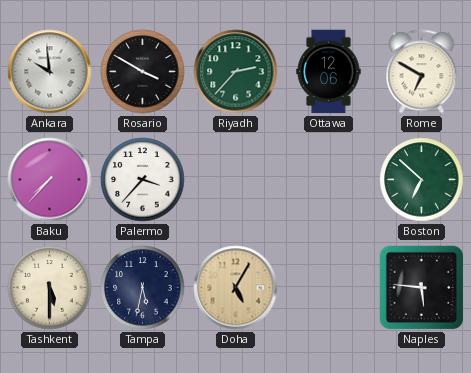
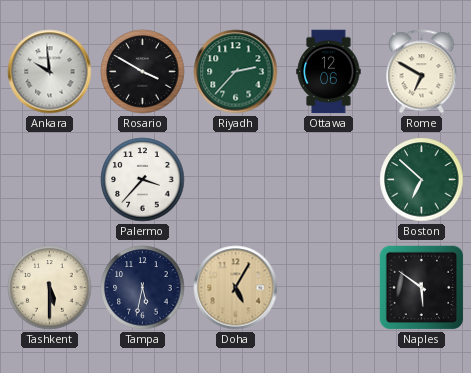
Baku: 7:37 -> none (50, 180)
Naples: 5:46 -> 5:51 (422, 288)
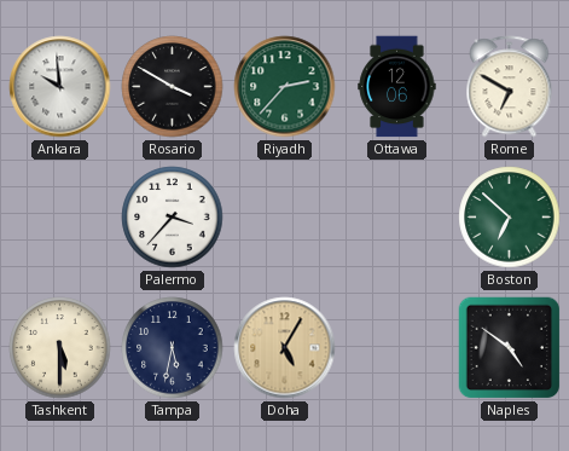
Naples: 5:51 -> 4:51 (510, 348)
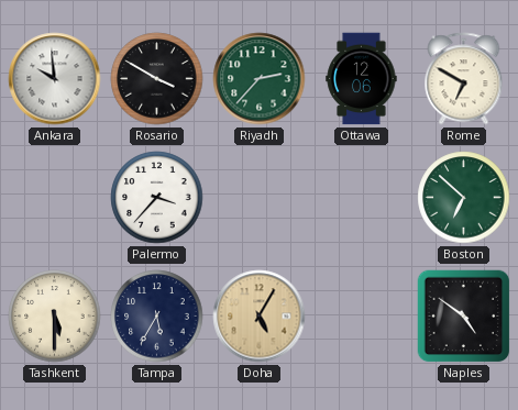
Tampa: 5:32 -> 5:35 (157, 317)
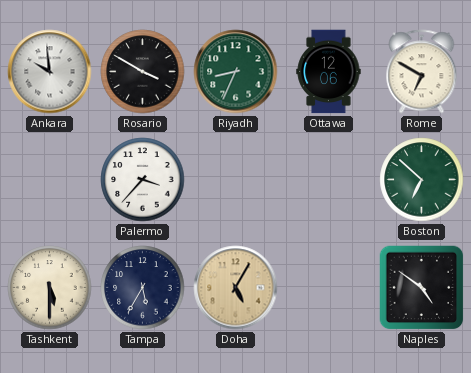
Riyadh: 2:37 -> 8:34 (236, 72)
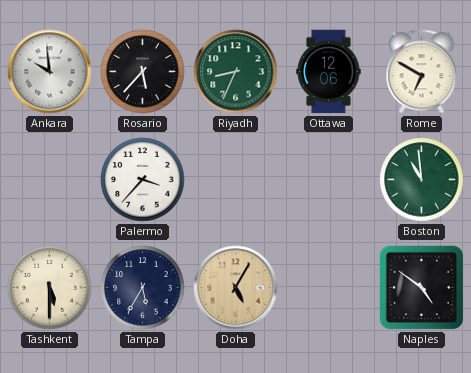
Rosario: 3:50 -> 5:37 (143, 72)
Boston: 6:52 -> 10:59 (422, 180)
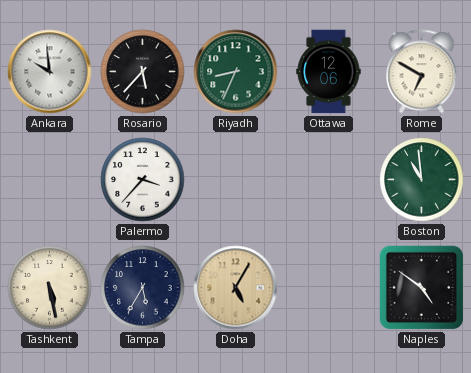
Tashkent: 5:30 -> 5:28 (50, 288)
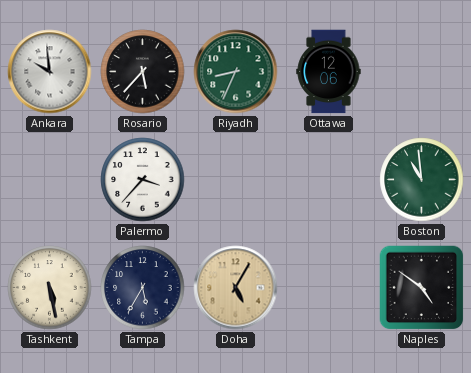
Rome: 6:50 -> none (422, 72)
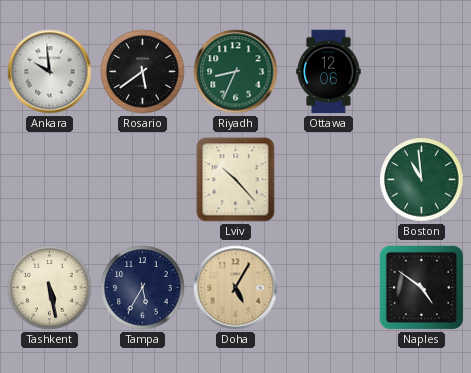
Rosario: 5:37 -> 5:39 (143, 72)
Palermo: 3:37 -> none (143, 180)
Lviv: none -> 10:23 (236, 180)
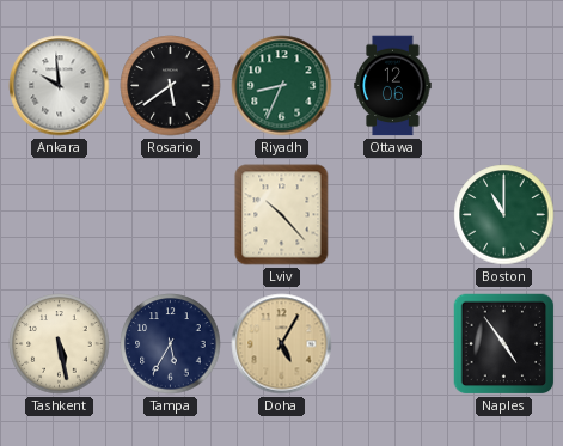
Boston: 10:59 -> 11:00 (504, 215)
Naples: 4:51 -> 4:54 (504, 344)
